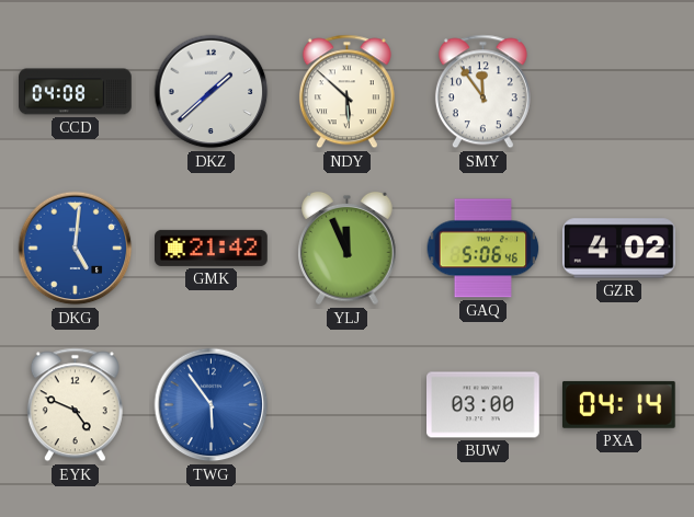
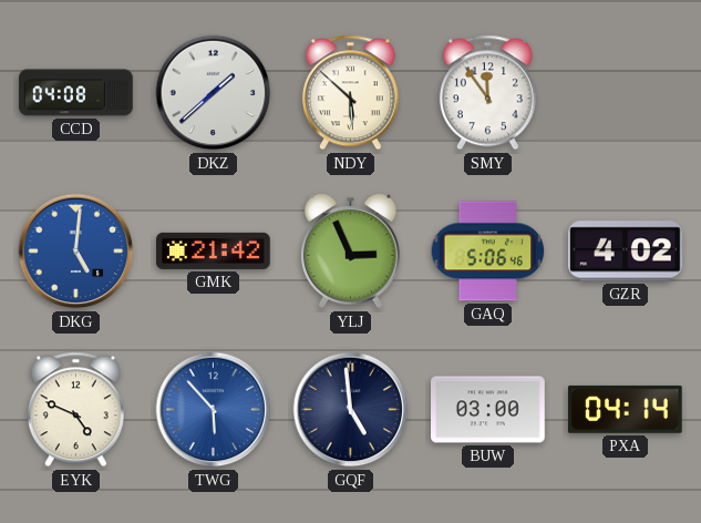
YLJ: 11:56 -> 2:56 (351, 252)
TWG: 5:54 -> 5:53 (214, 410)
GQF: none -> 4:59 (351, 410)
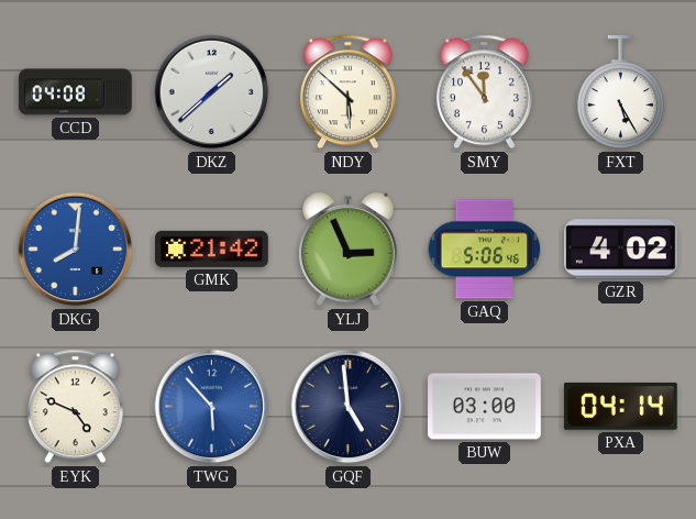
FXT: none -> 5:25 (620, 93)
DKG: 5:01 -> 8:01 (76, 250)
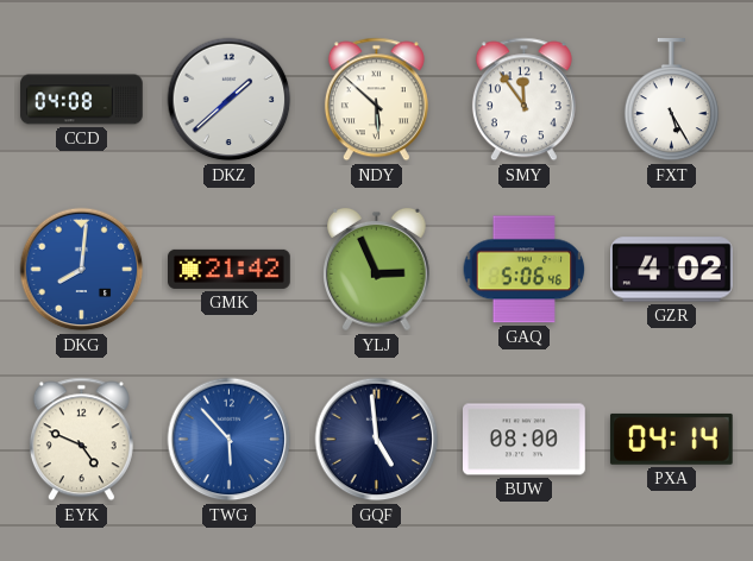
BUW: 03:00 -> 08:00 (525, 440)
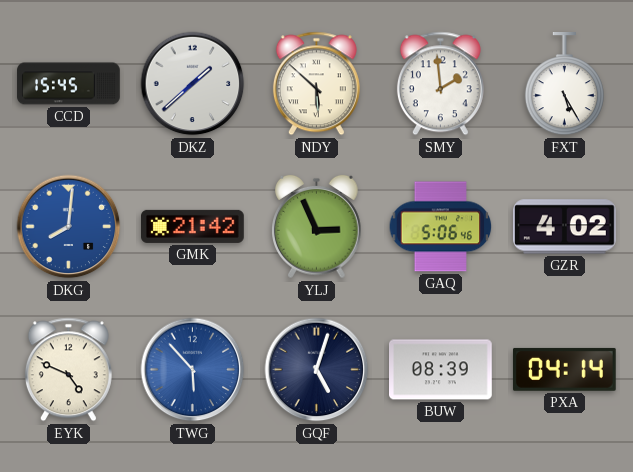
CCD: 04:08 -> 15:45 (69, 84)
SMY: 11:54 -> 1:59 (440, 84)
GQF: 4:59 -> 5:03 (317, 370)
BUW: 08:00 -> 08:39 (441, 370)
